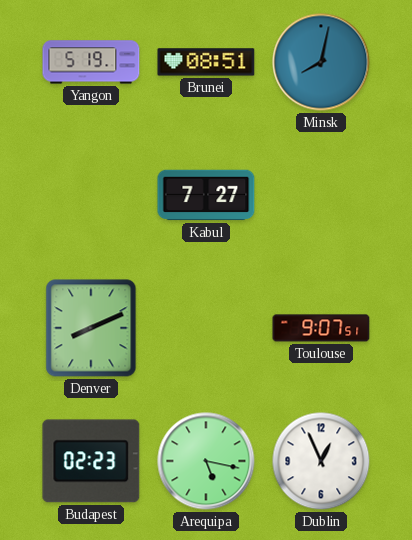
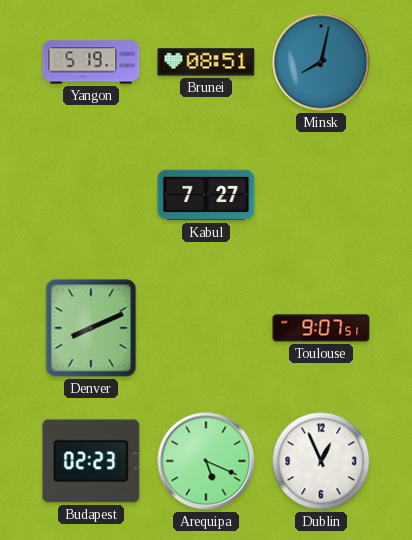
Arequipa: 5:17 -> 5:19 (206, 461)
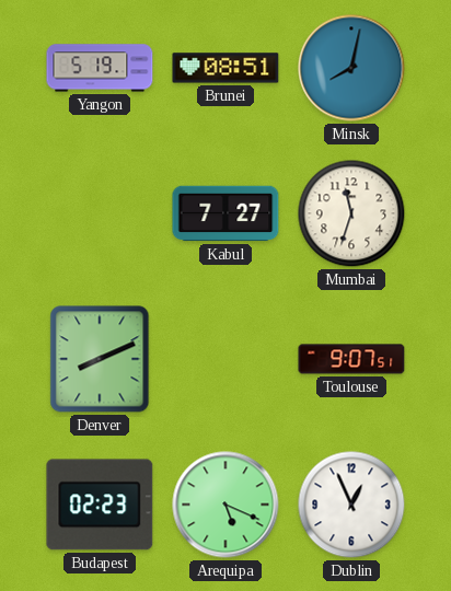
Mumbai: none -> 11:33 (351, 213)
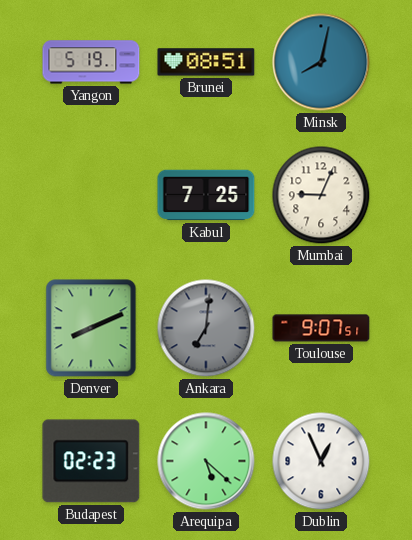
Kabul: 7:27 -> 7:25 (206, 195)
Mumbai: 11:33 -> 9:04 (321, 195)
Ankara: none -> 7:01 (206, 328)
Arequipa: 5:19 -> 5:22 (206, 461)
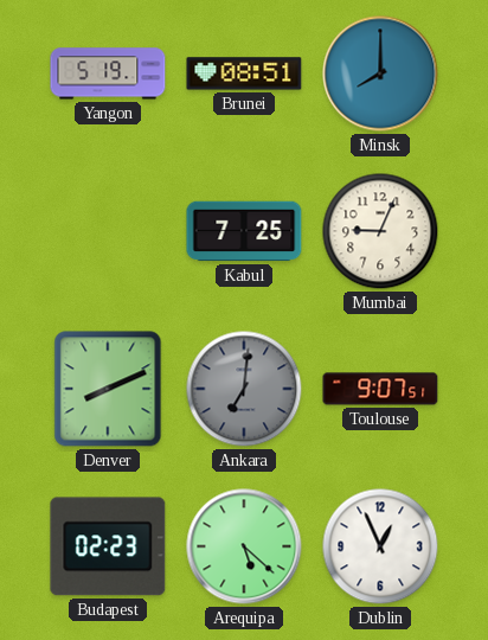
Minsk: 8:02 -> 8:00 (380, 73)
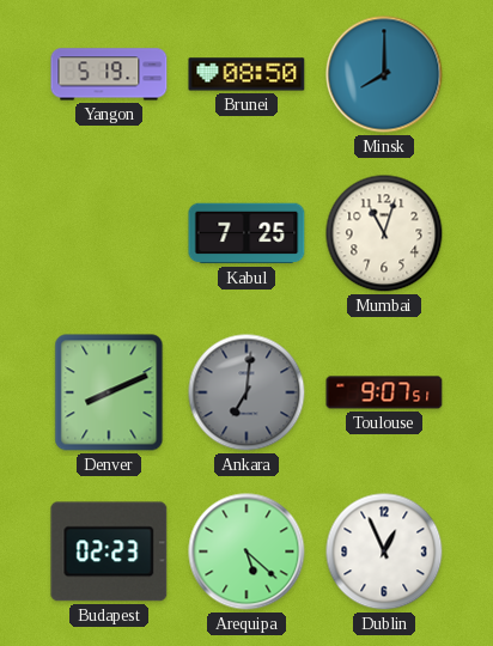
Brunei: 08:51 -> 08:50 (246, 74)
Mumbai: 9:04 -> 11:03 (384, 233)
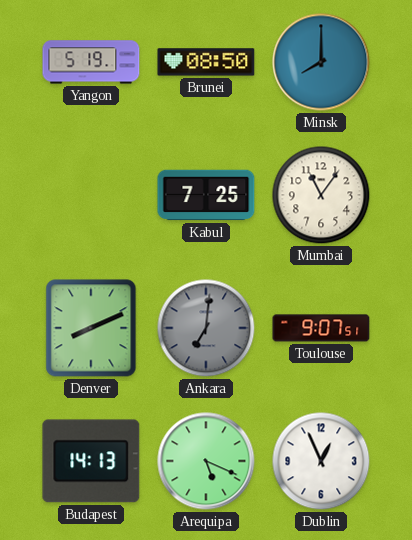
Mumbai: 11:03 -> 11:06 (321, 195)
Budapest: 02:23 -> 14:13 (91, 461)
Arequipa: 5:22 -> 5:19 (206, 461)
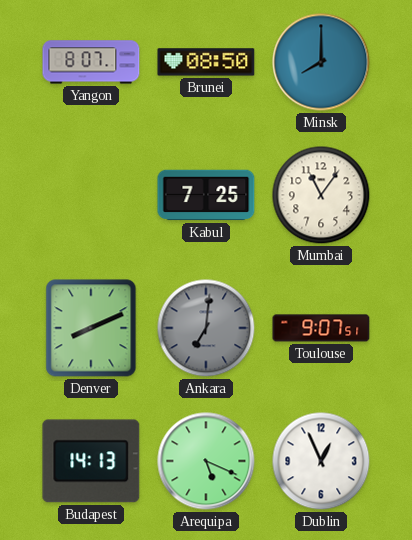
Yangon: 5:19 -> 8:07 (91, 62)
